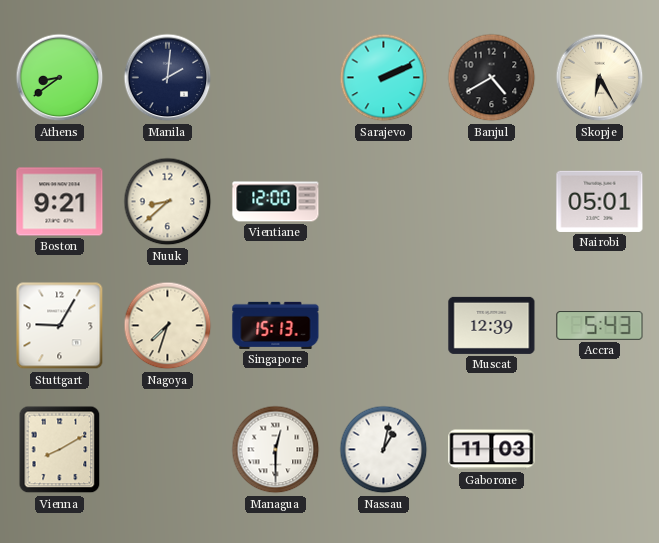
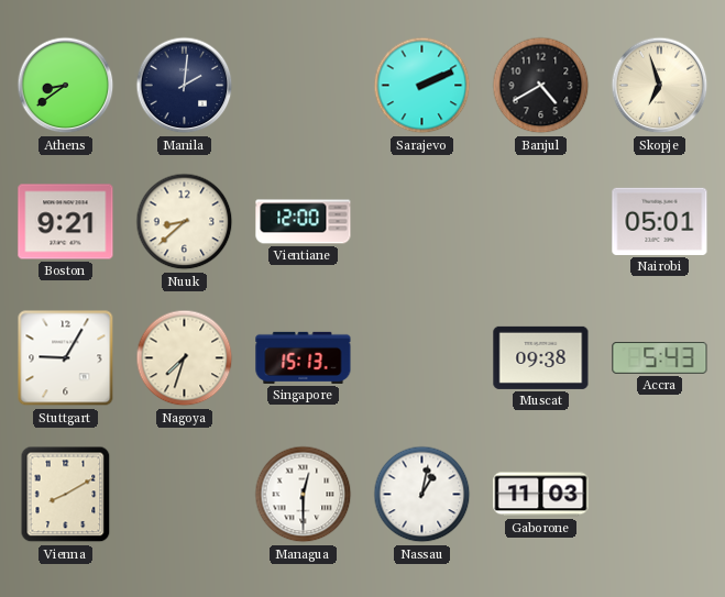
Skopje: 6:25 -> 6:57 (660, 86)
Muscat: 12:39 -> 09:38 (541, 357)
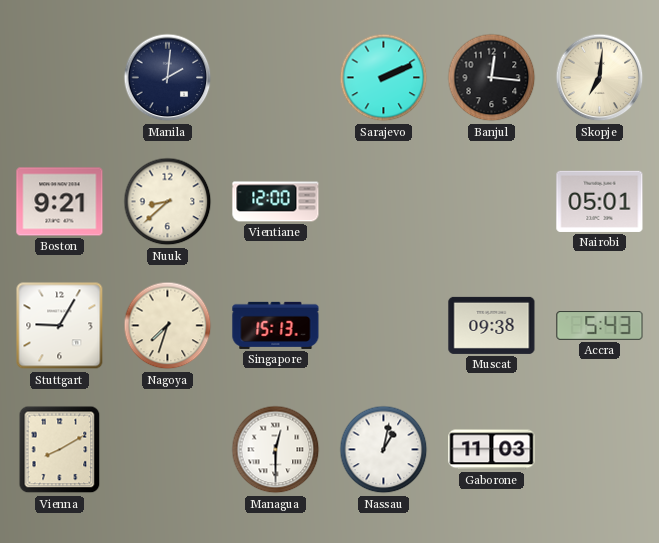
Athens: 8:39 -> none (66, 86)
Banjul: 4:40 -> 12:16 (492, 78)
Skopje: 6:57 -> 7:01 (600, 78)
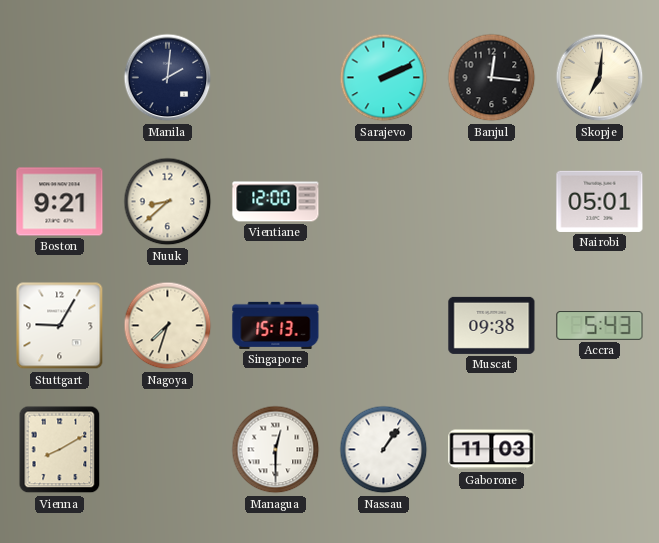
Nassau: 1:02 -> 1:06 (384, 450)
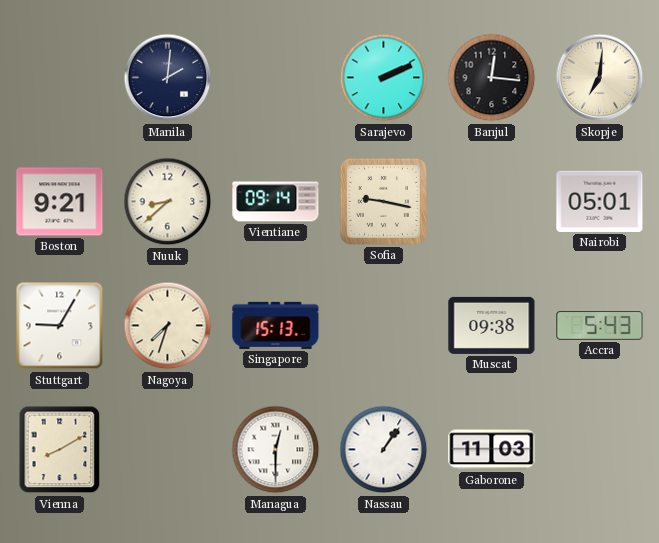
Vientiane: 12:00 -> 09:14 (276, 202)
Sofia: none -> 9:17 (383, 201)
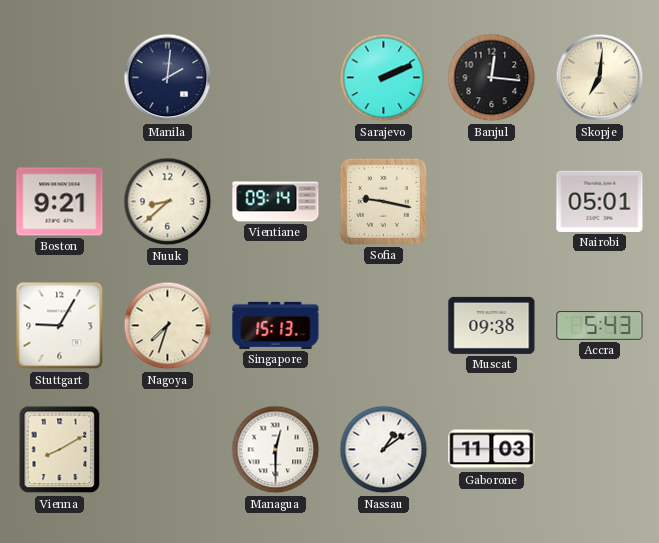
Nassau: 1:06 -> 1:09 (384, 450)
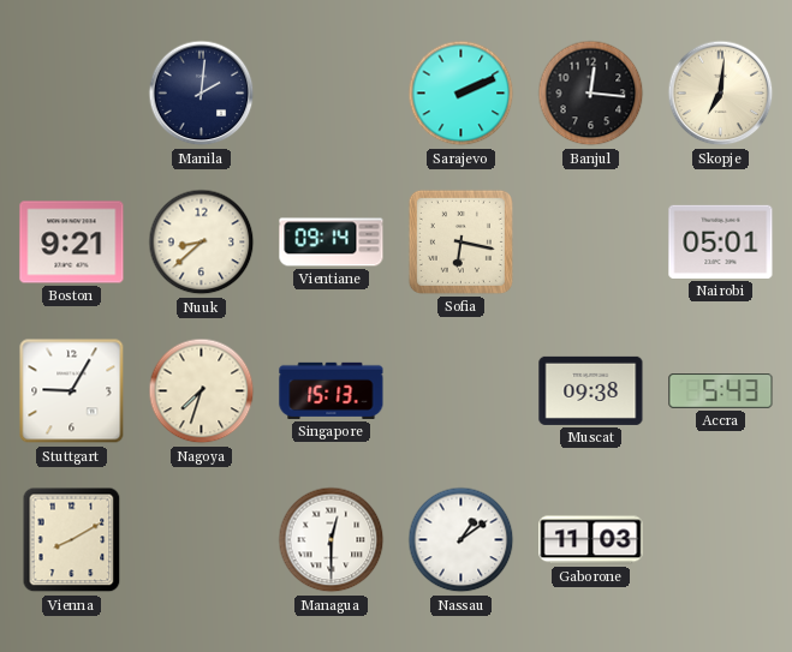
Sofia: 9:17 -> 6:17 (460, 241)
